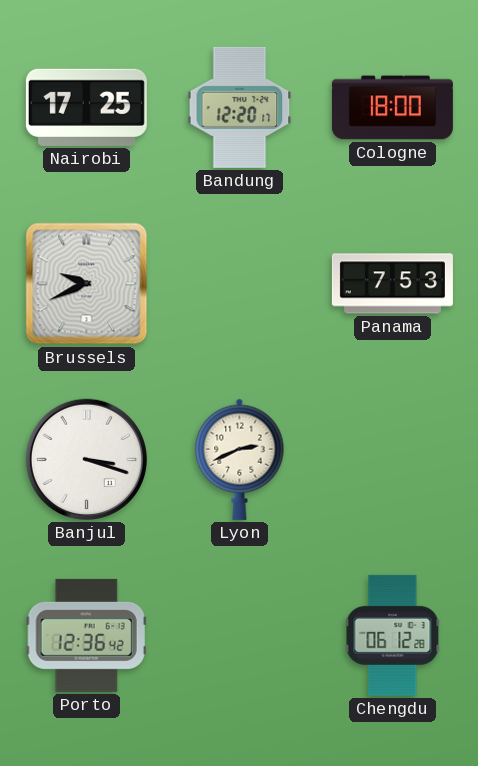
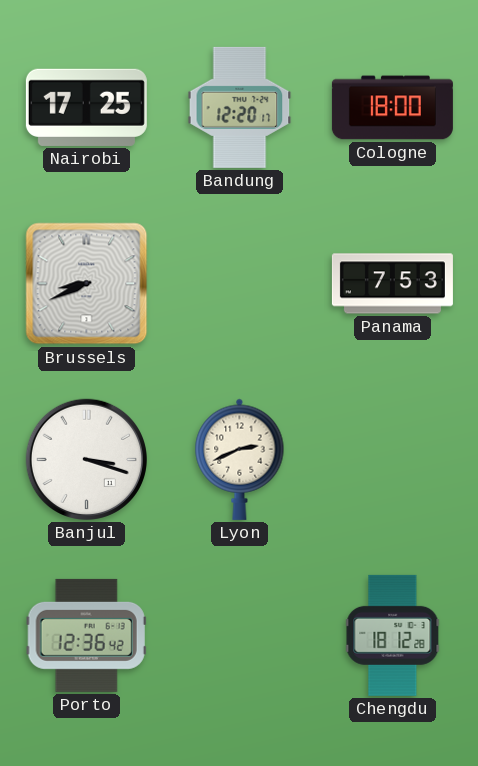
Brussels: 9:41 -> 8:41 (87, 284)
Chengdu: 06:12 -> 18:12 (393, 635)
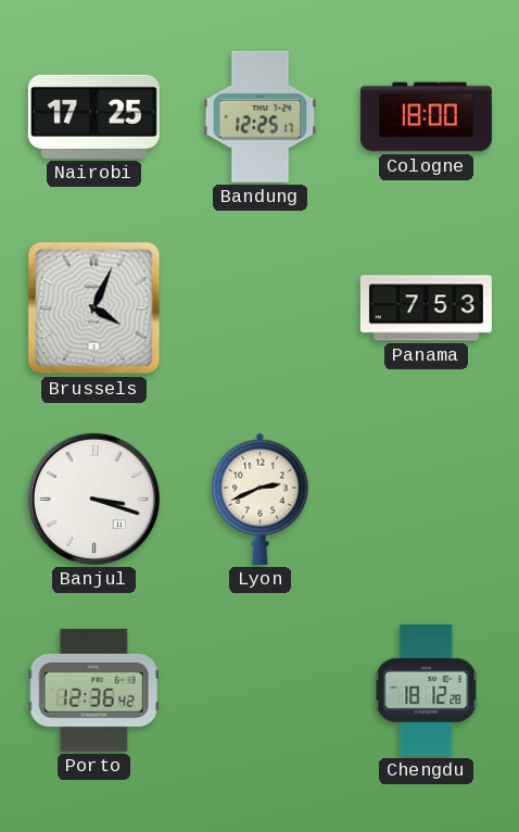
Bandung: 12:20 -> 12:25 (261, 116)
Brussels: 8:41 -> 4:04 (94, 308)
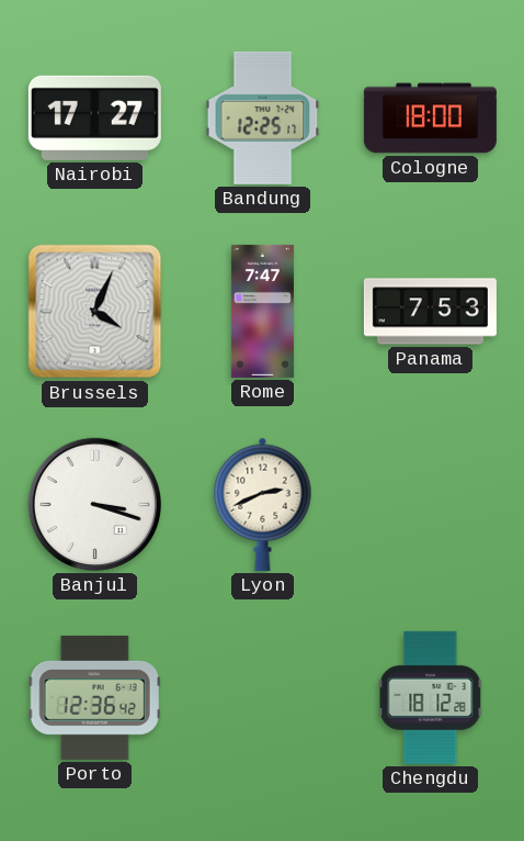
Nairobi: 17:25 -> 17:27 (94, 117)
Rome: none -> 7:47 (262, 311)
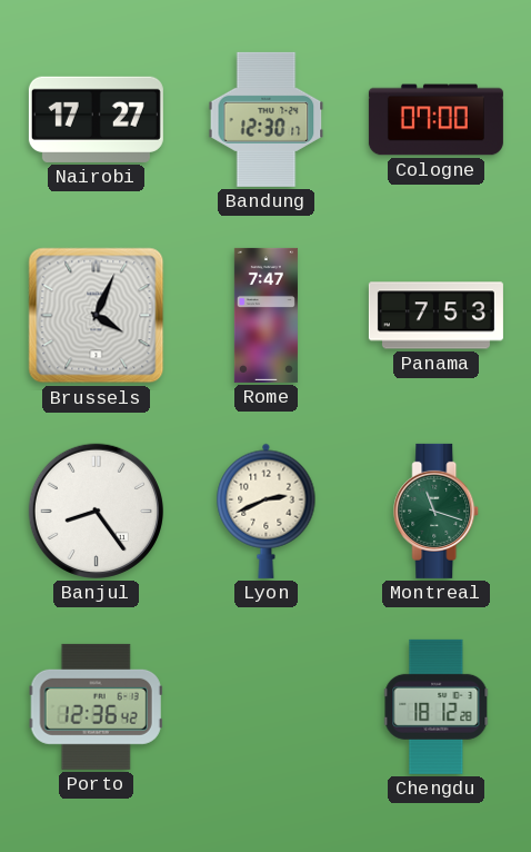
Bandung: 12:25 -> 12:30 (267, 119)
Cologne: 18:00 -> 07:00 (435, 120)
Banjul: 3:18 -> 8:24 (96, 511)
Montreal: none -> 11:18 (437, 511)
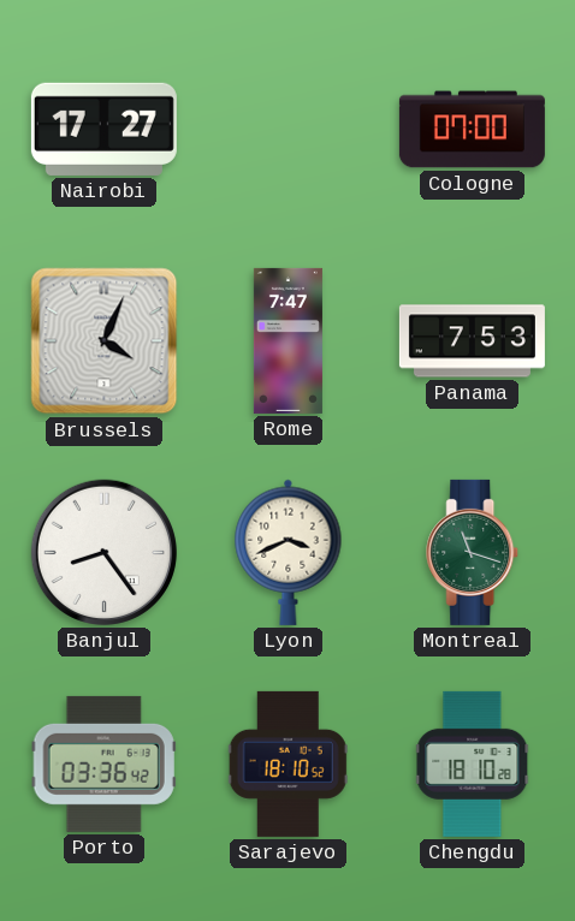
Bandung: 12:30 -> none (267, 119)
Lyon: 2:41 -> 3:41 (289, 552)
Porto: 12:36 -> 03:36 (103, 763)
Sarajevo: none -> 18:10 (287, 763)
Chengdu: 18:12 -> 18:10 (473, 763)
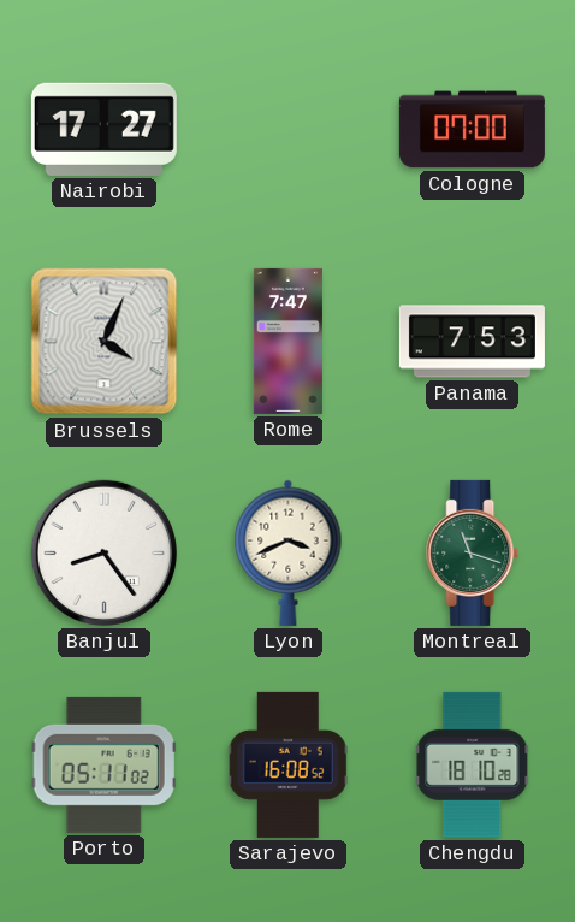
Porto: 03:36 -> 05:11 (103, 764)
Sarajevo: 18:10 -> 16:08 (287, 764)
